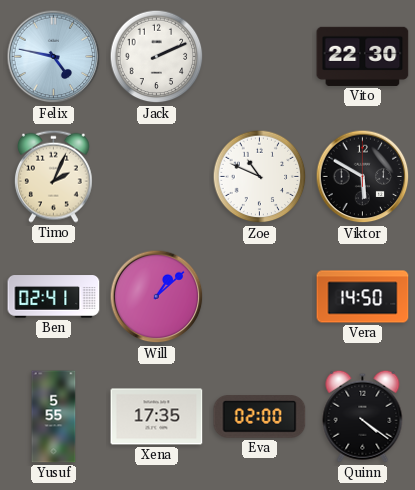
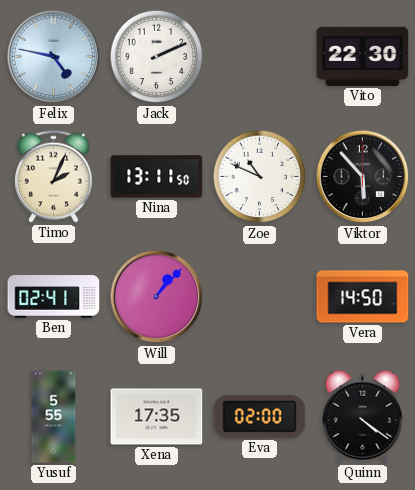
Nina: none -> 13:11 (157, 177)
Viktor: 5:50 -> 5:53 (363, 177)
Will: 1:08 -> 1:07 (157, 297)
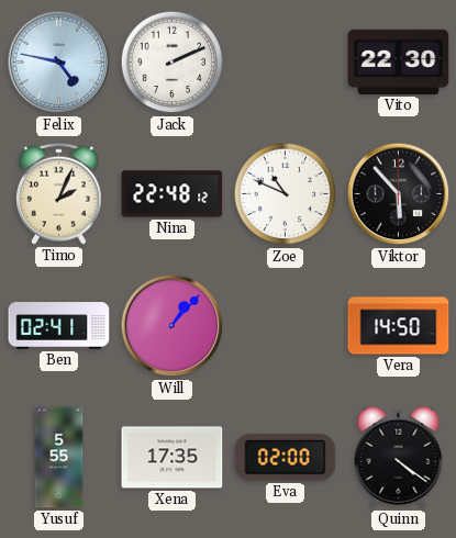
Nina: 13:11 -> 22:48 (173, 194)
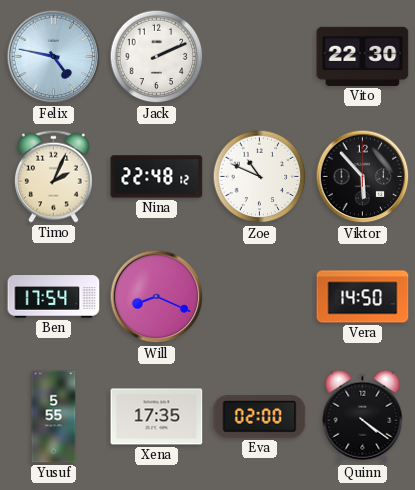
Ben: 02:41 -> 17:54 (54, 297)
Will: 1:07 -> 8:19 (157, 297)
